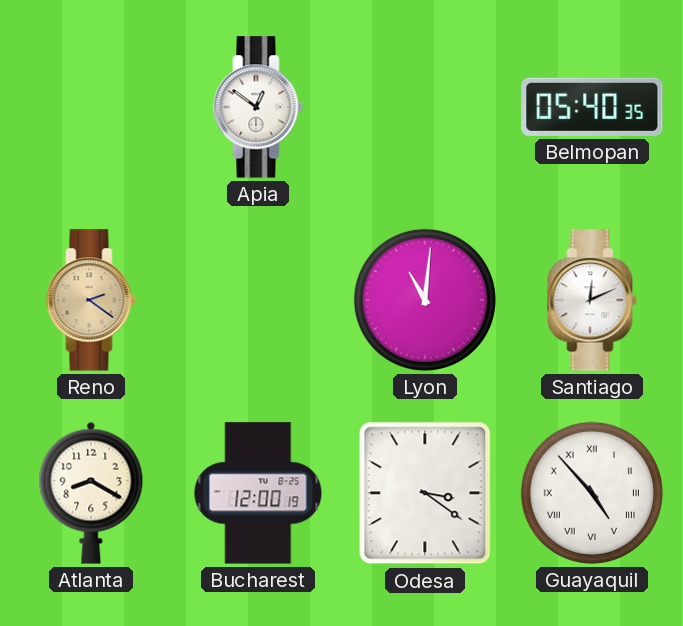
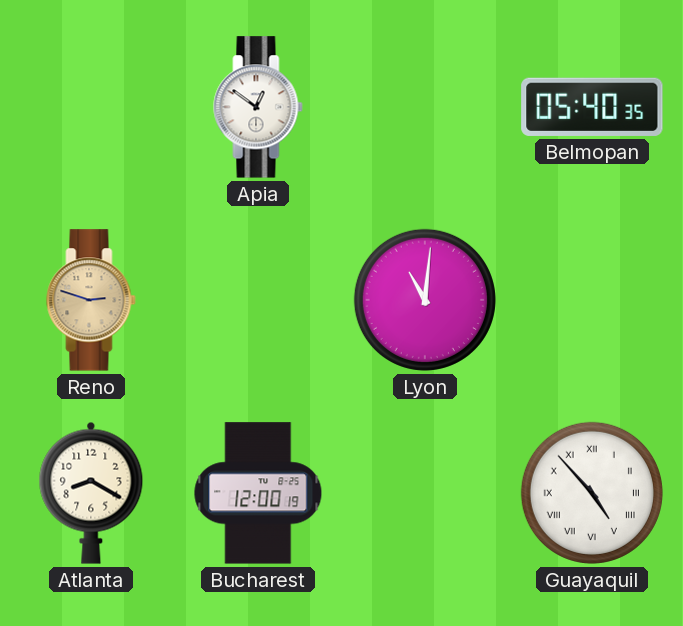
Reno: 2:21 -> 2:48 (91, 300)
Santiago: 12:11 -> none (592, 300)
Odesa: 3:21 -> none (425, 493)
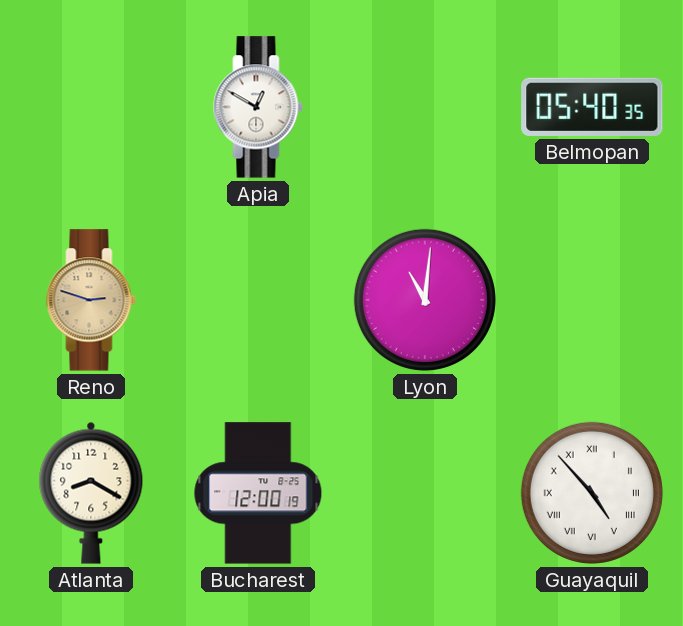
Apia: 12:51 -> 12:50 (258, 107)
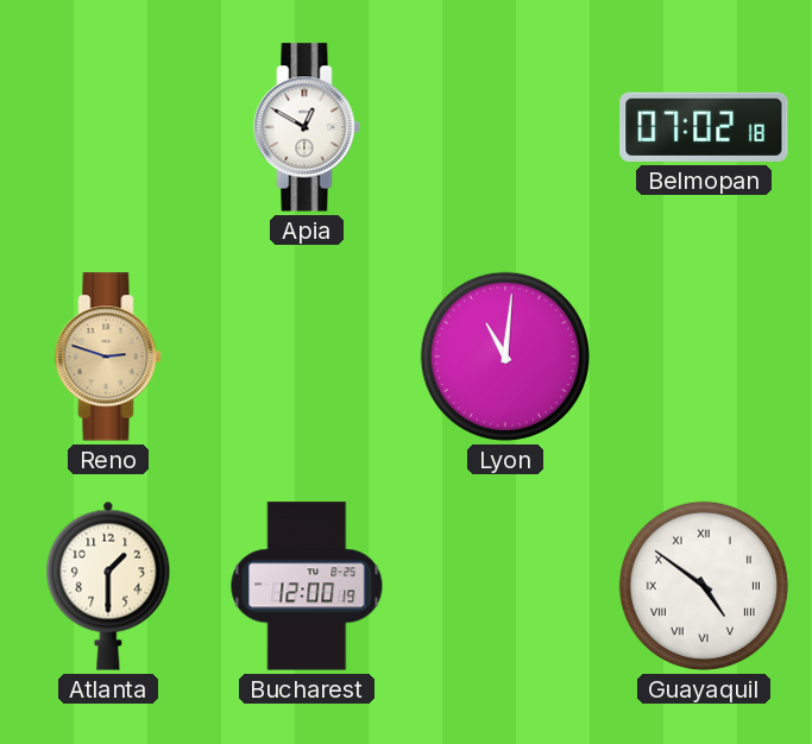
Belmopan: 05:40 -> 07:02 (704, 127)
Atlanta: 8:20 -> 1:30 (108, 586)
Guayaquil: 4:53 -> 4:51 (704, 586)
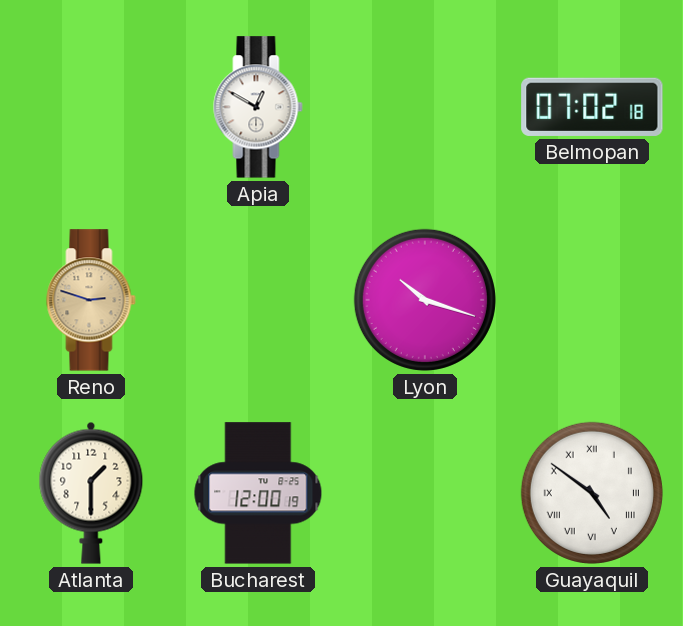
Lyon: 11:01 -> 10:18 (425, 300)
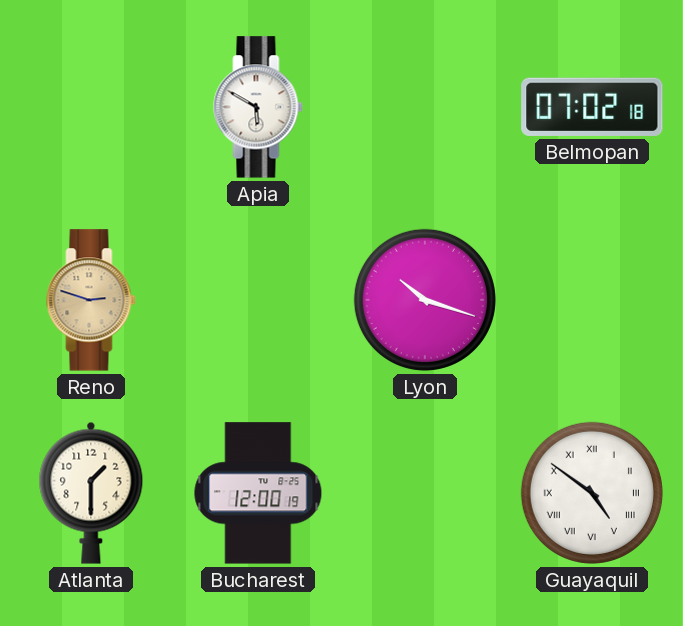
Apia: 12:50 -> 5:50 (258, 107)
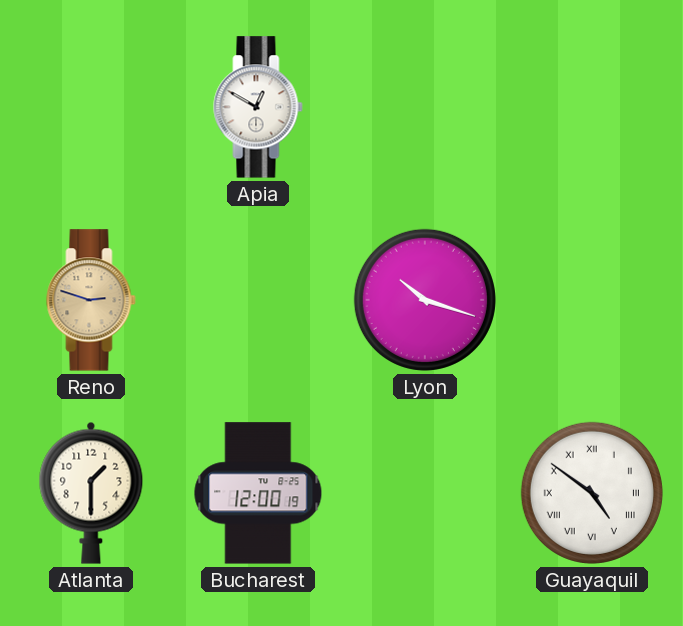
Apia: 5:50 -> 12:50 (258, 107)
Belmopan: 07:02 -> none (592, 107)
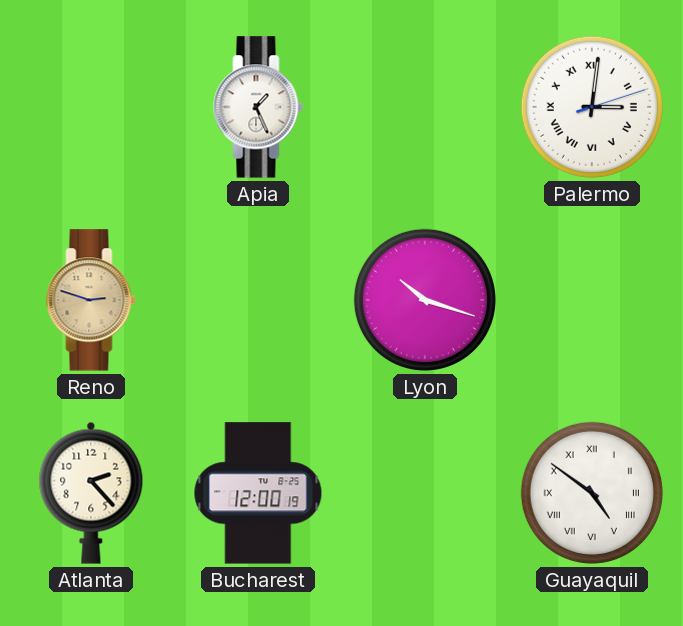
Apia: 12:50 -> 1:26 (258, 107)
Palermo: none -> 3:01 (592, 107)
Atlanta: 1:30 -> 2:23 (91, 493)
